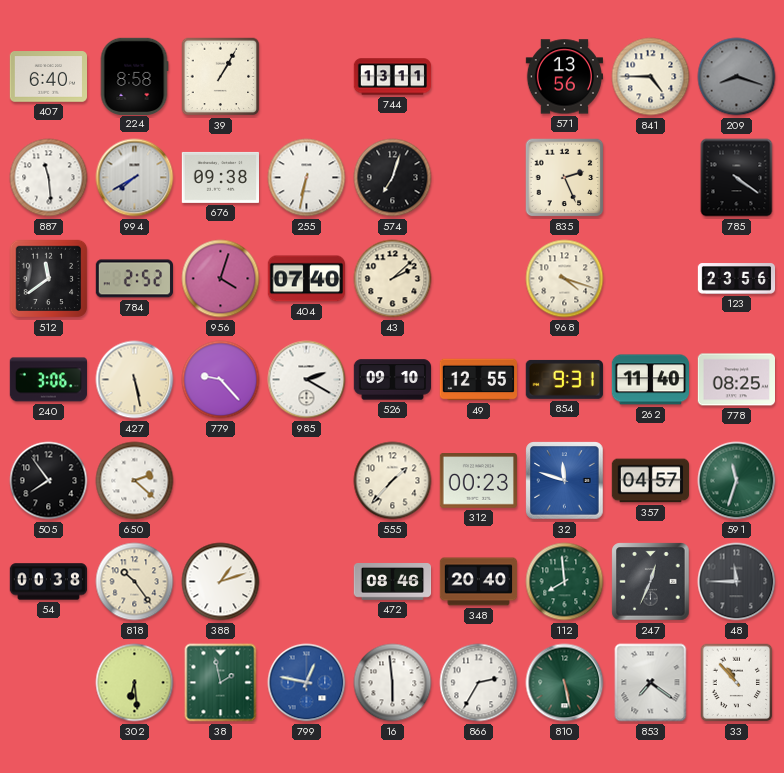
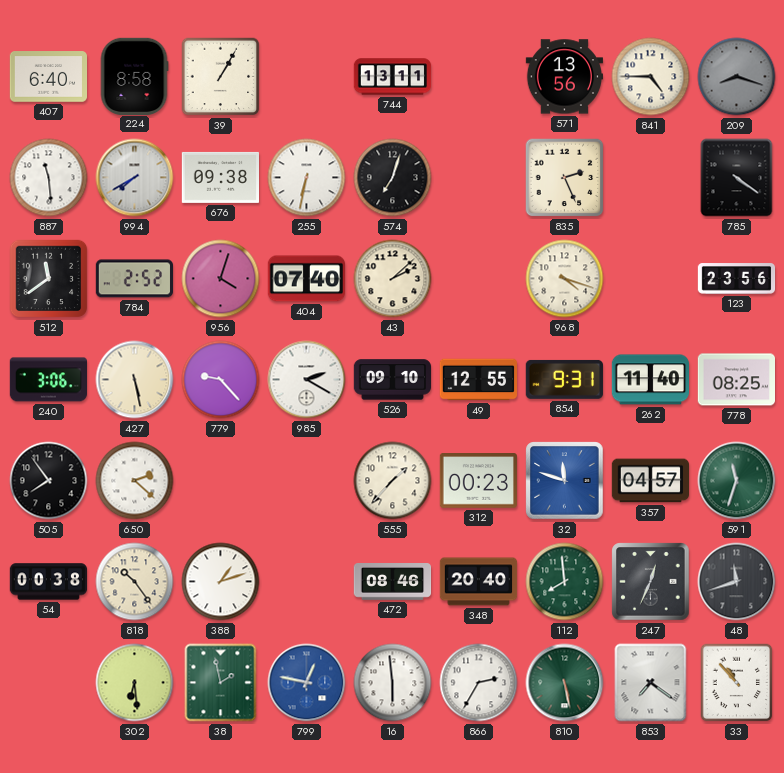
48: 11:45 -> 11:42 (737, 582)
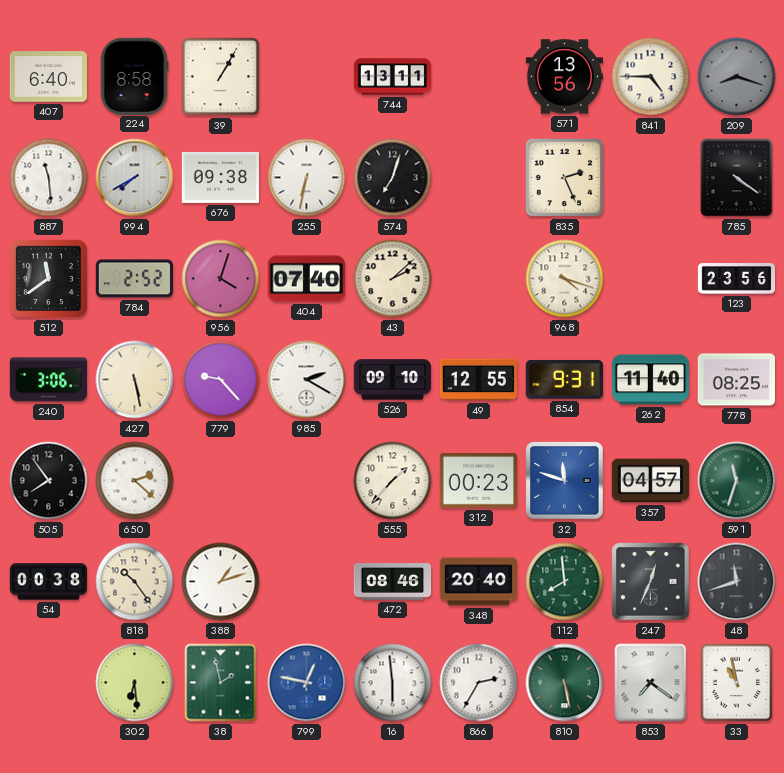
33: 10:53 -> 10:58 (737, 683)
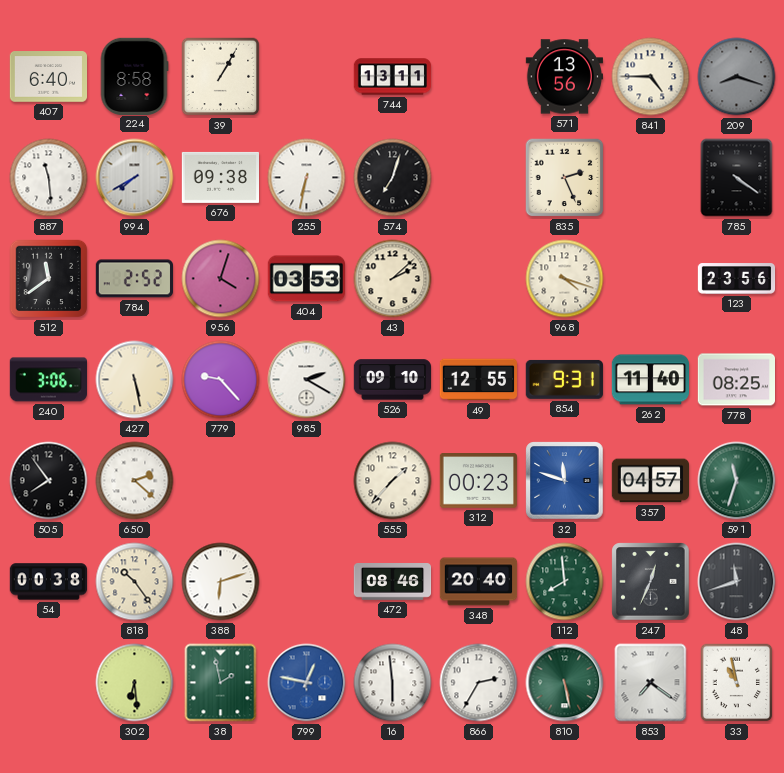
404: 07:40 -> 03:53 (306, 279)
388: 1:12 -> 6:12 (221, 582)
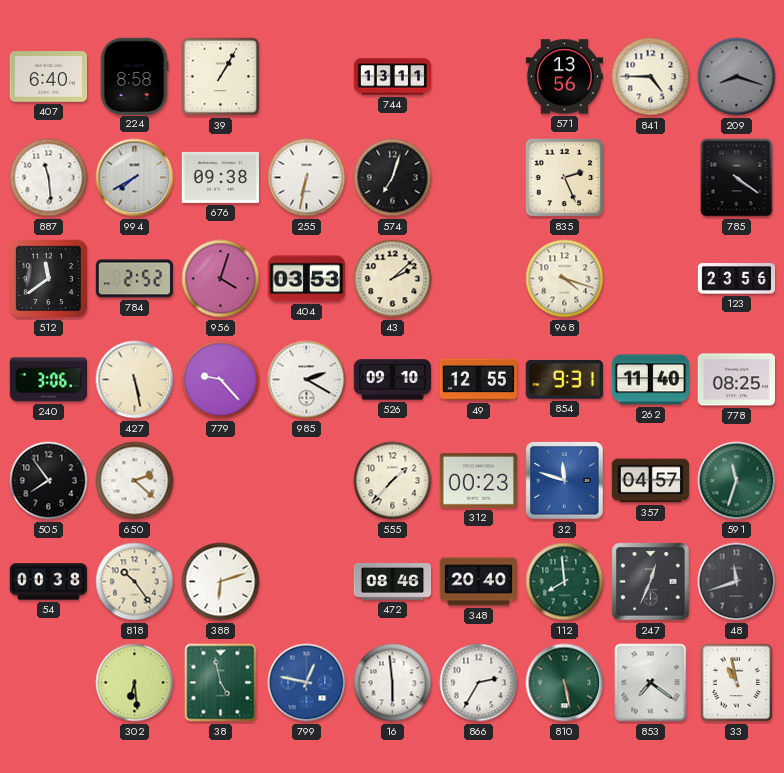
38: 1:58 -> 4:58 (221, 683)
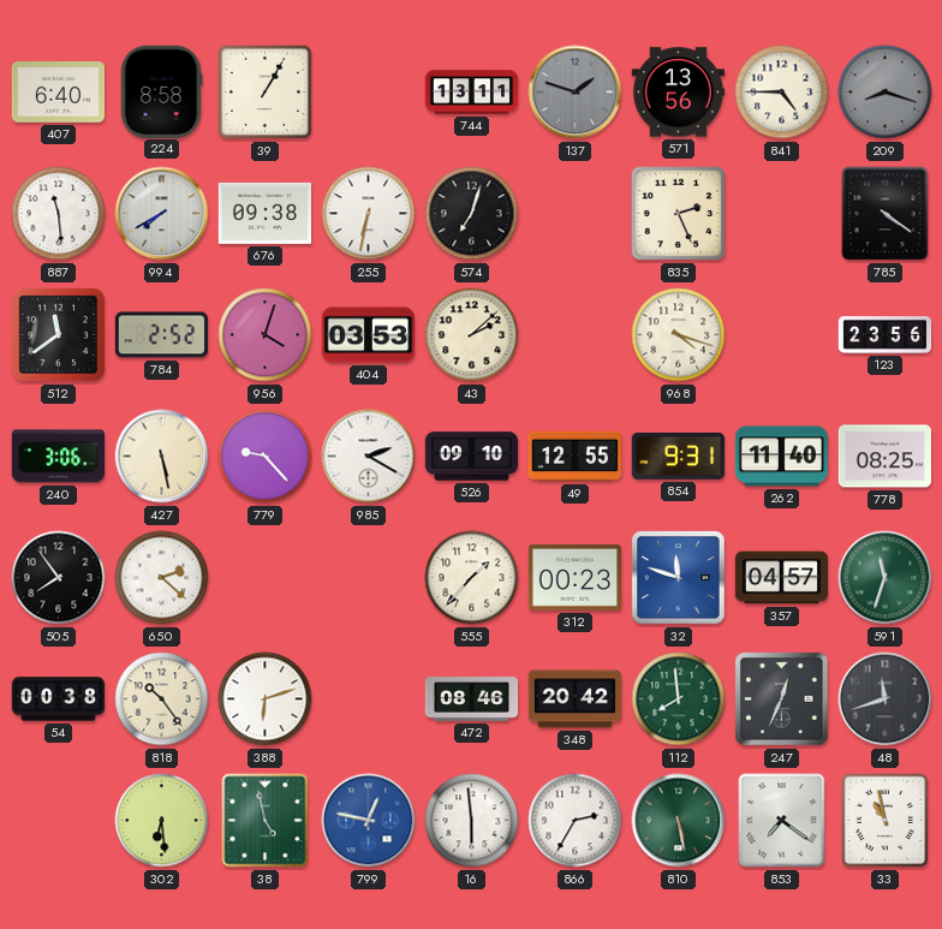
137: none -> 1:48 (576, 93)
348: 20:40 -> 20:42 (576, 699)
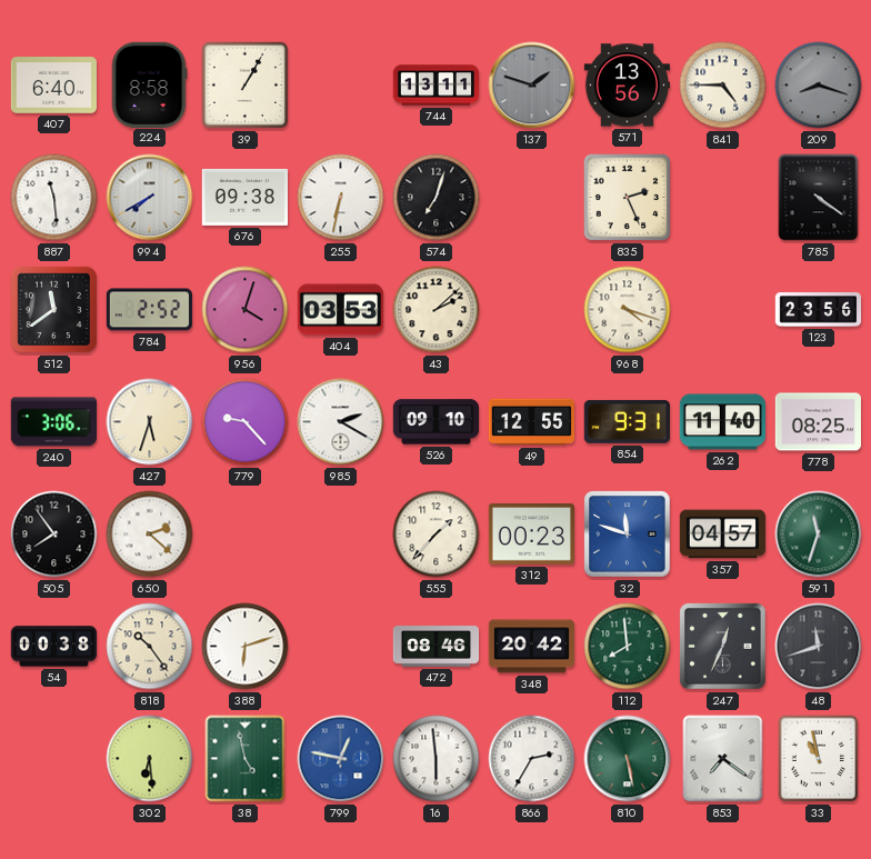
427: 5:28 -> 5:33 (150, 422)
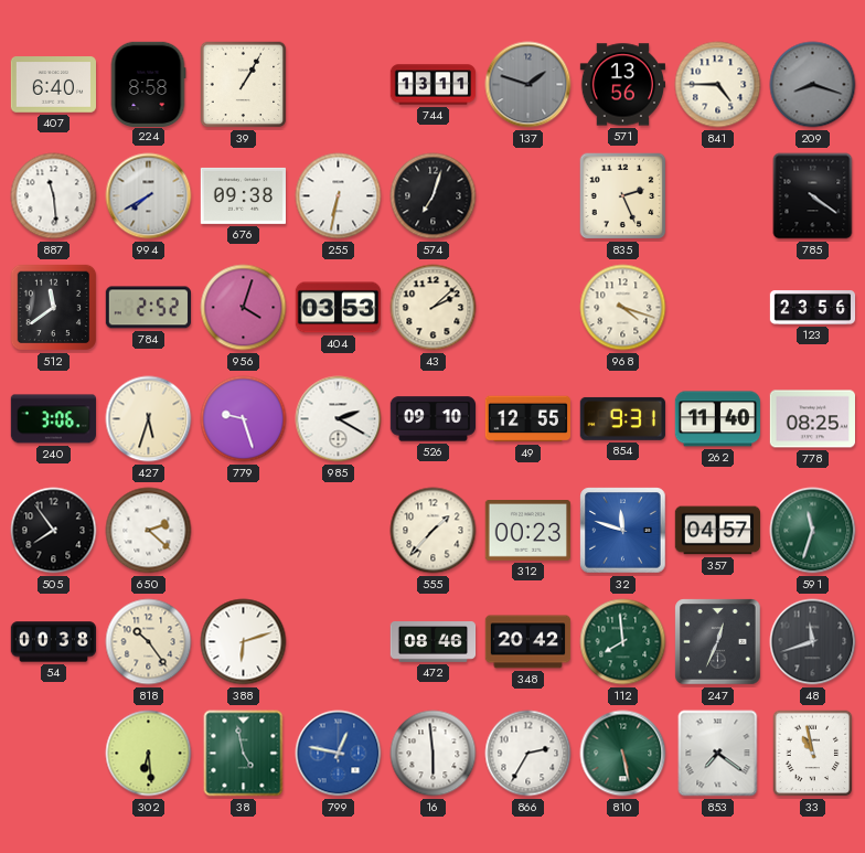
779: 9:23 -> 9:27 (244, 419)
